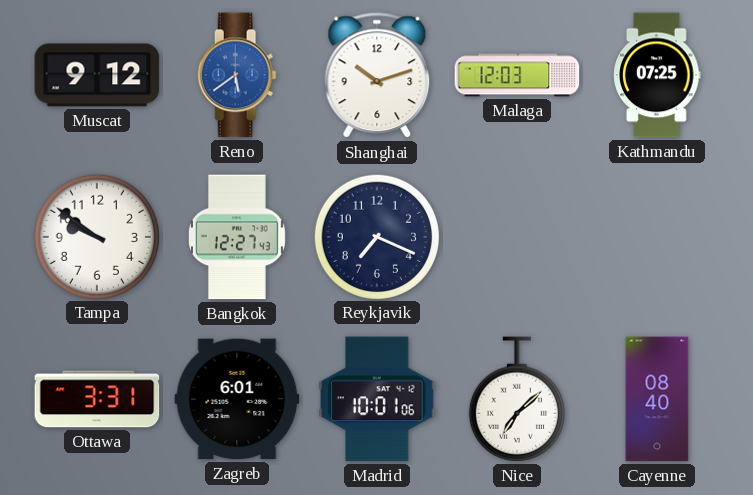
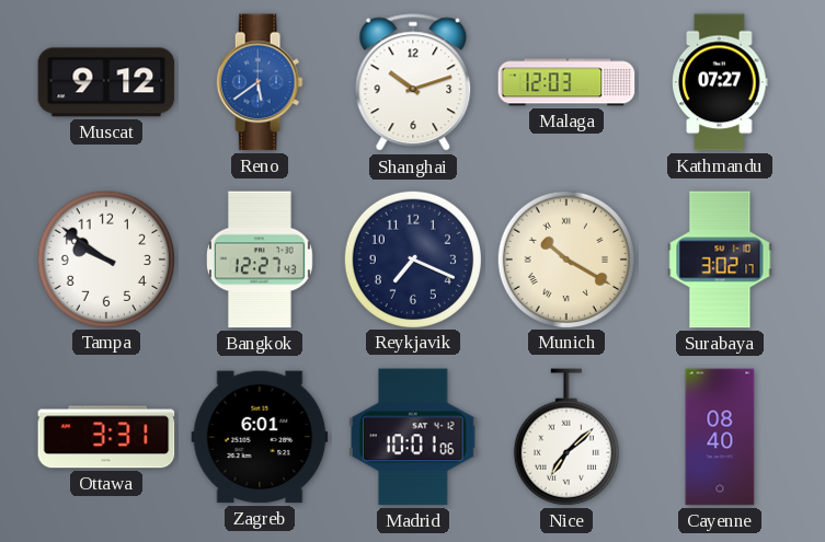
Kathmandu: 07:25 -> 07:27 (720, 82)
Munich: none -> 10:20 (565, 258)
Surabaya: none -> 3:02 (720, 260)
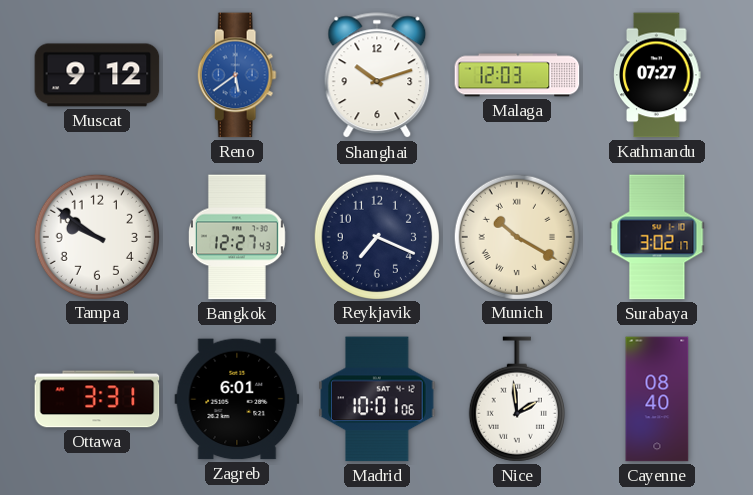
Nice: 7:08 -> 1:59 (517, 399)
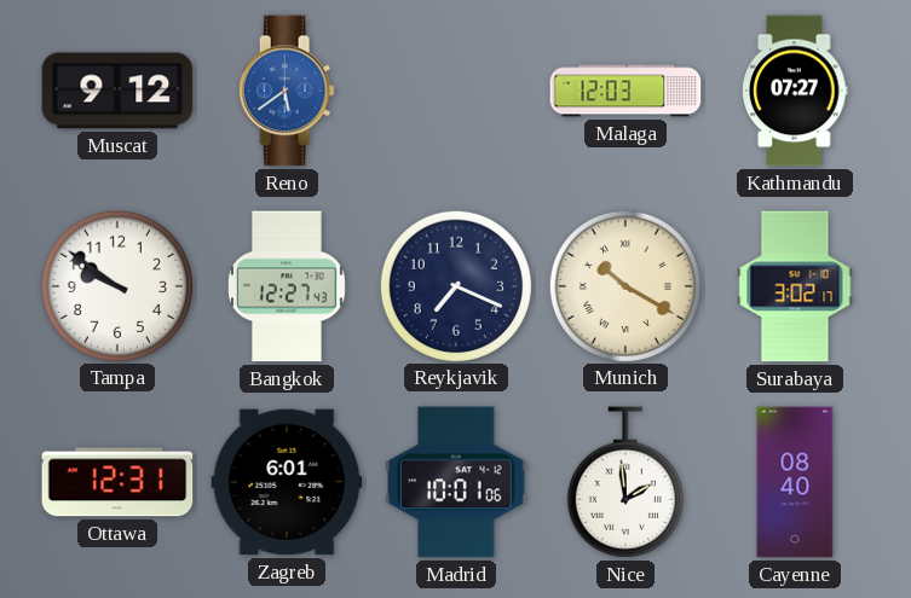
Shanghai: 10:12 -> none (377, 76)
Ottawa: 3:31 -> 12:31 (117, 482)
